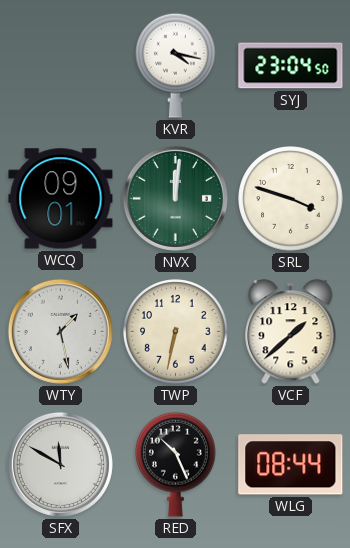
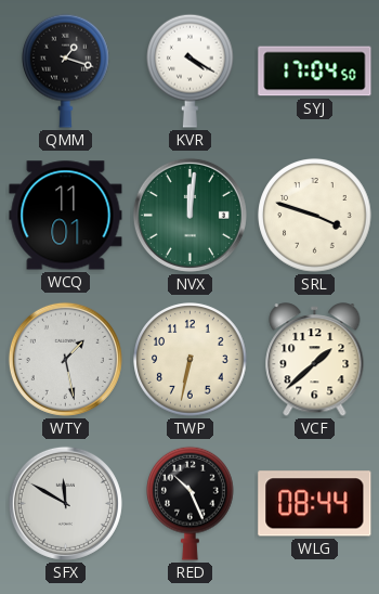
QMM: none -> 1:18 (66, 70)
KVR: 4:17 -> 4:20 (191, 70)
SYJ: 23:04 -> 17:04 (315, 72)
WCQ: 09:01 -> 11:01 (66, 216)
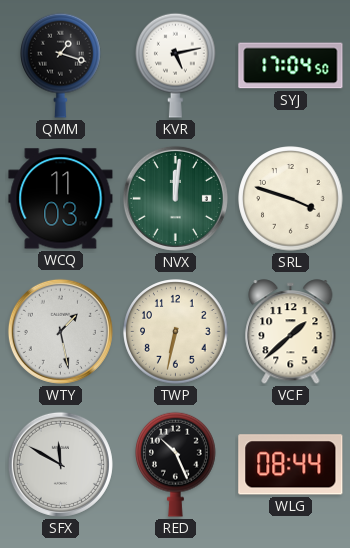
KVR: 4:20 -> 5:13 (176, 65)
WCQ: 11:01 -> 11:03 (61, 199)
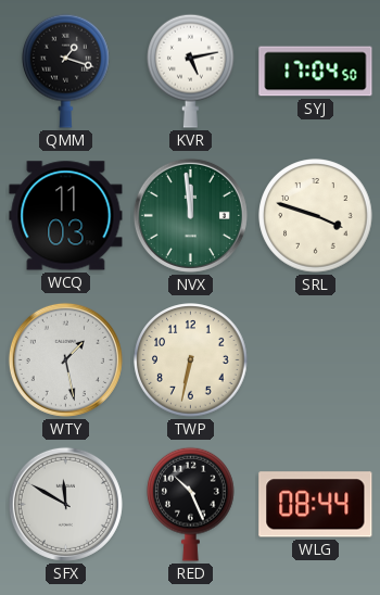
NVX: 12:01 -> 11:59 (190, 215)
VCF: 1:38 -> none (291, 332)
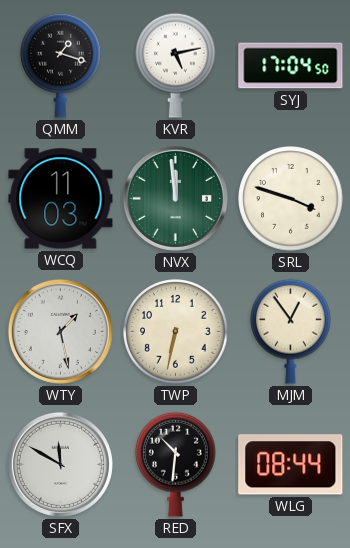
MJM: none -> 12:54 (291, 331)
RED: 10:26 -> 10:31 (176, 464)
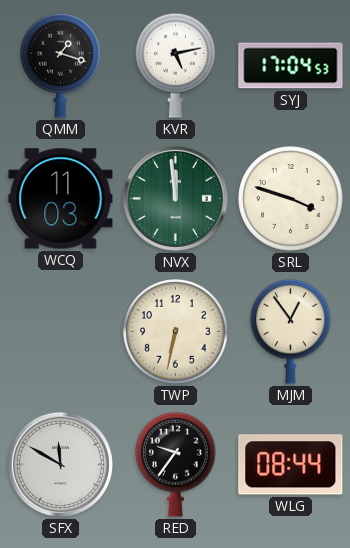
SYJ: 17:04:50 -> 17:04:53 (291, 66)
WTY: 1:28 -> none (60, 331)
RED: 10:31 -> 9:36 (176, 464)
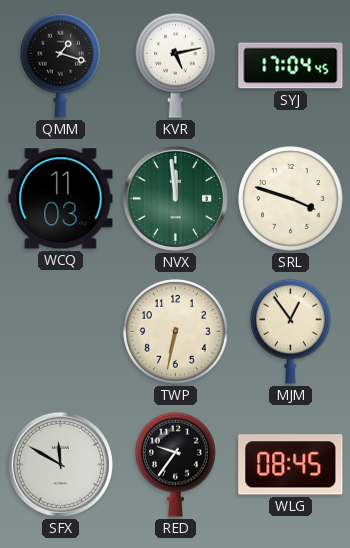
SYJ: 17:04:53 -> 17:04:45 (291, 66)
WLG: 08:44 -> 08:45 (291, 465)
